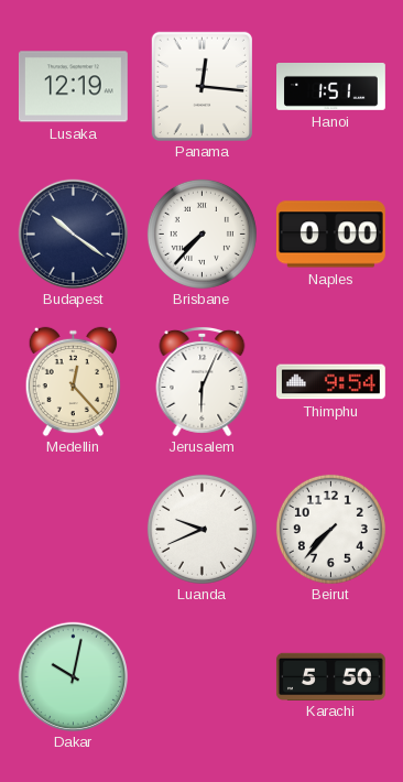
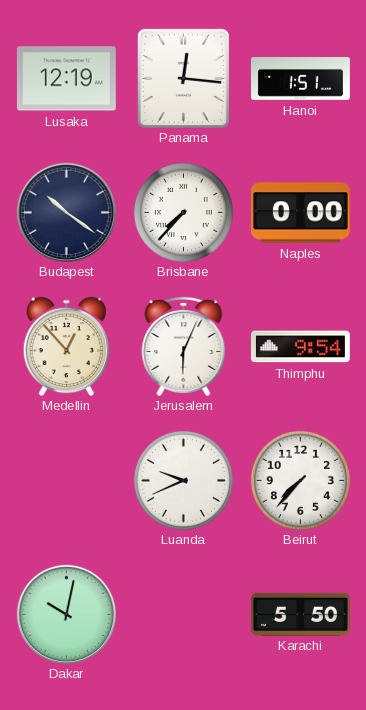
Medellin: 12:23 -> 12:53 (67, 346)
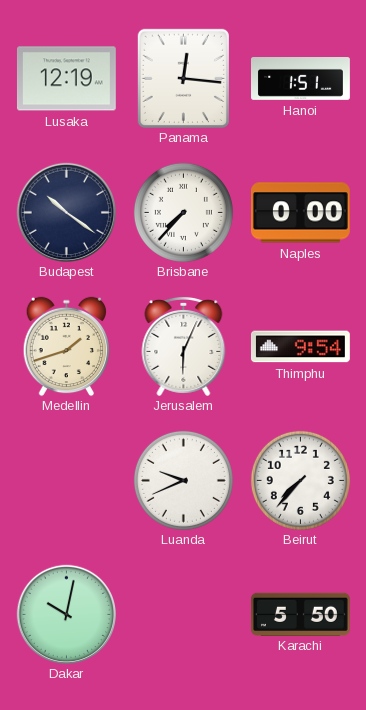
Medellin: 12:53 -> 1:42 (67, 346)
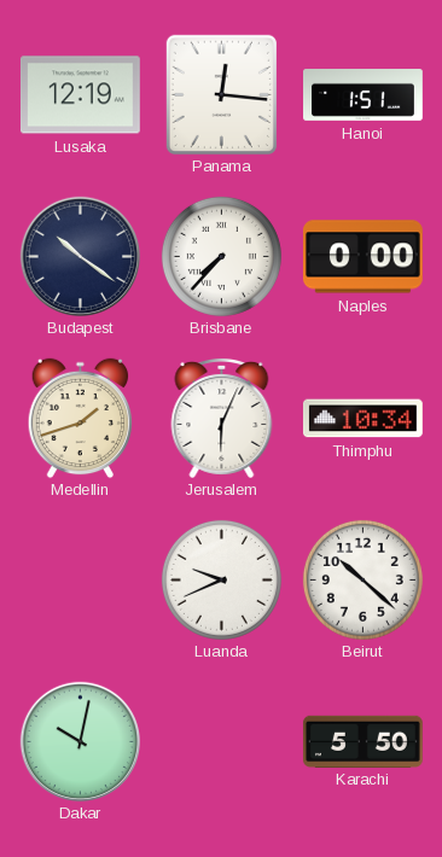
Thimphu: 9:54 -> 10:34 (364, 419)
Beirut: 7:37 -> 10:22 (362, 579)
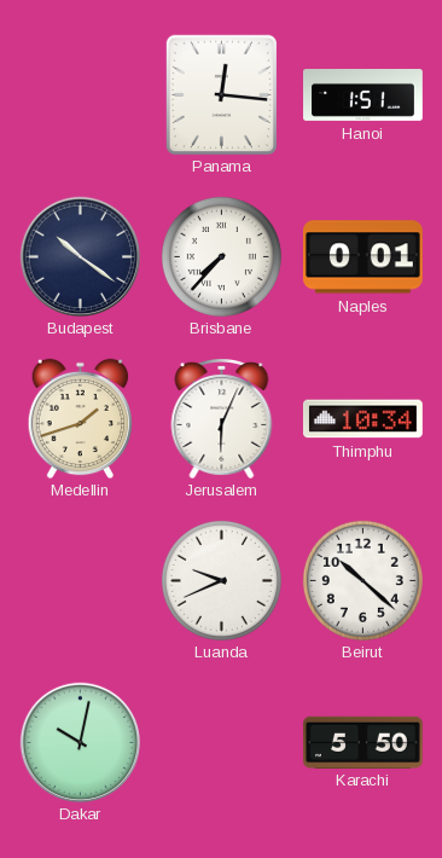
Lusaka: 12:19 -> none (80, 95)
Naples: 0:00 -> 0:01 (362, 257)
